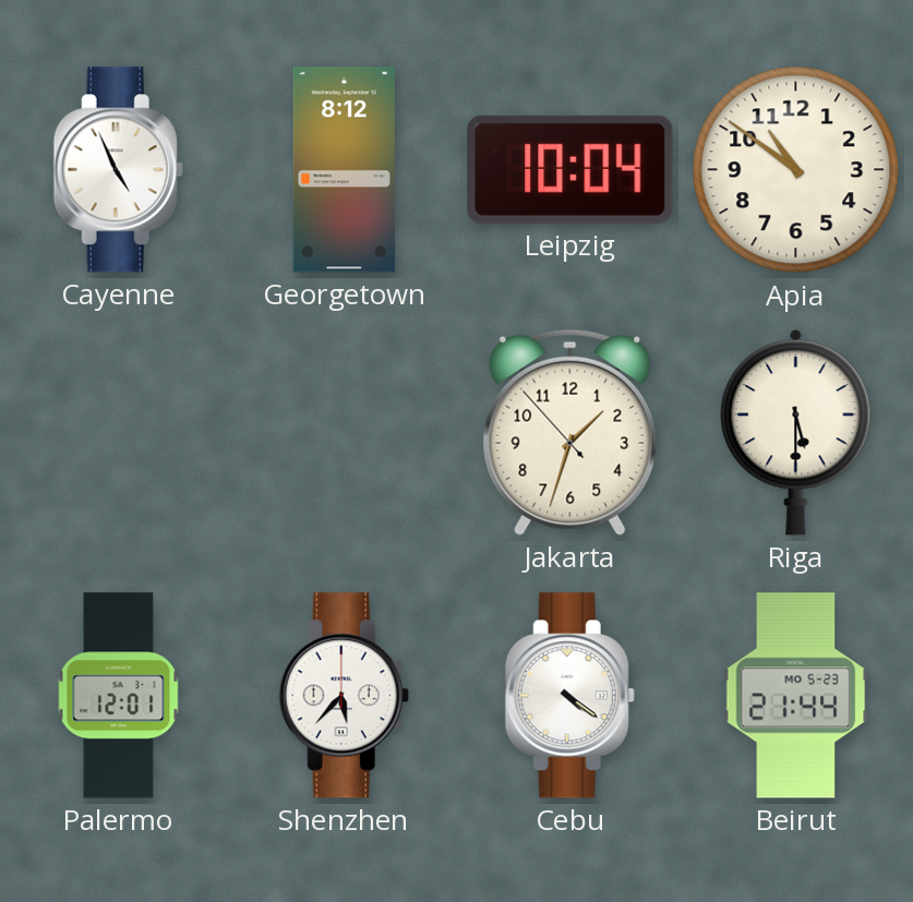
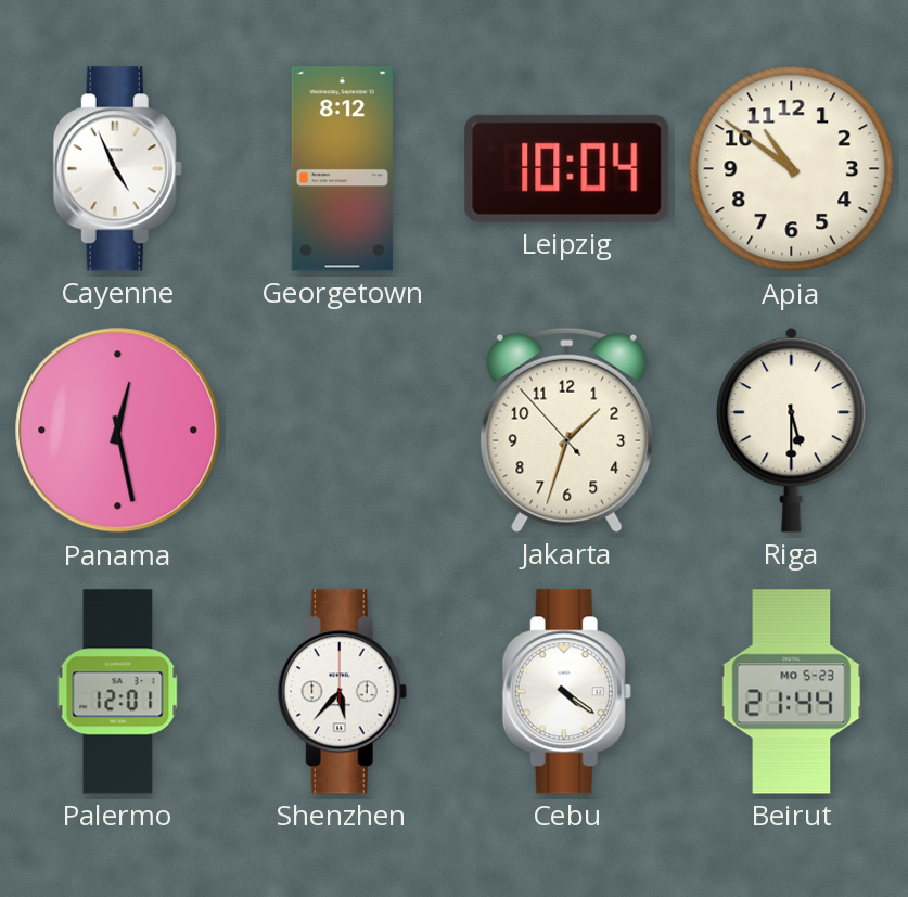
Panama: none -> 12:28 (118, 431)
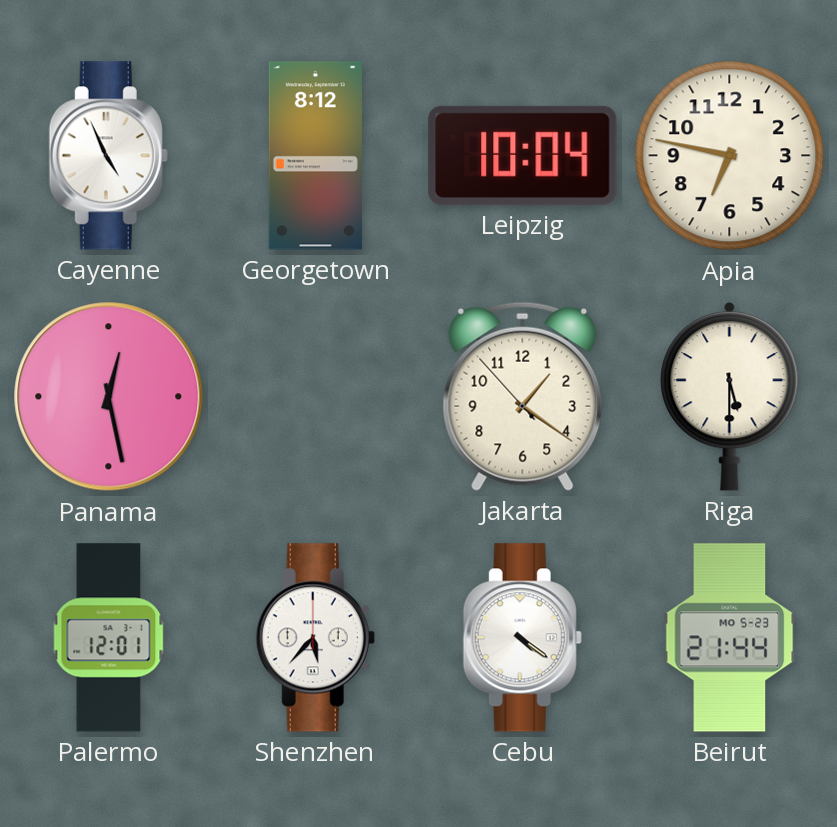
Apia: 10:51 -> 6:47 (730, 156)
Jakarta: 1:32 -> 1:20 (523, 396)
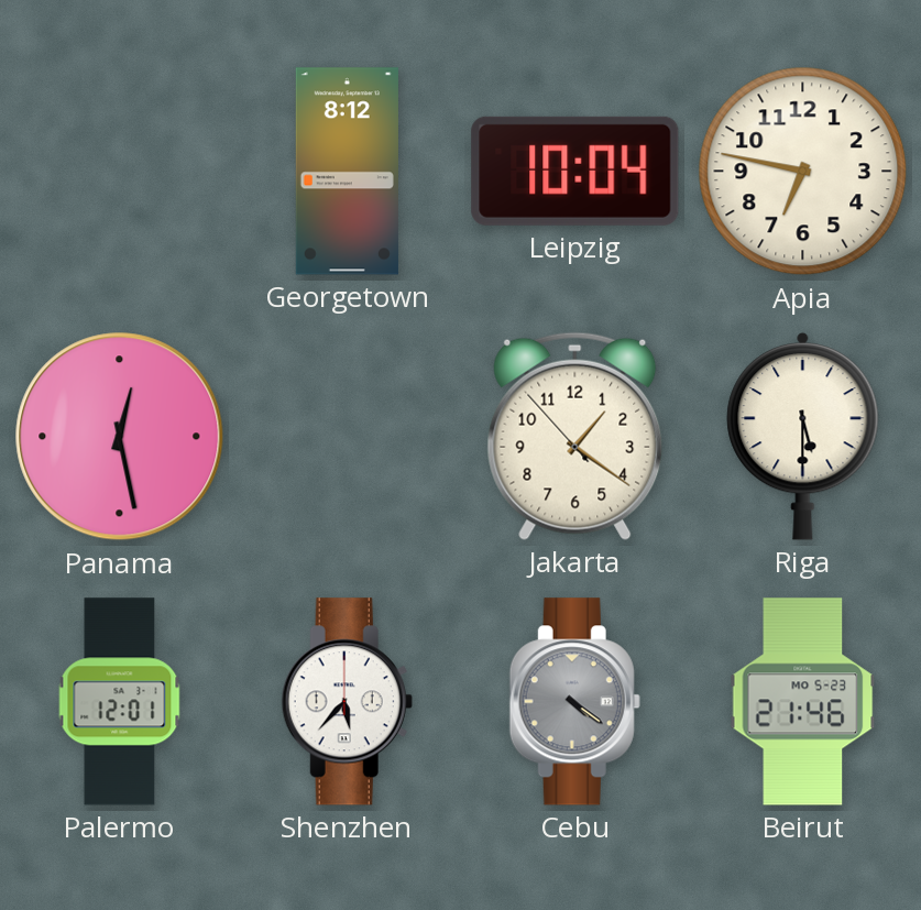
Cayenne: 4:56 -> none (108, 156)
Cebu dial: white -> grey (574, 702)
Beirut: 21:44 -> 21:46 (803, 702)
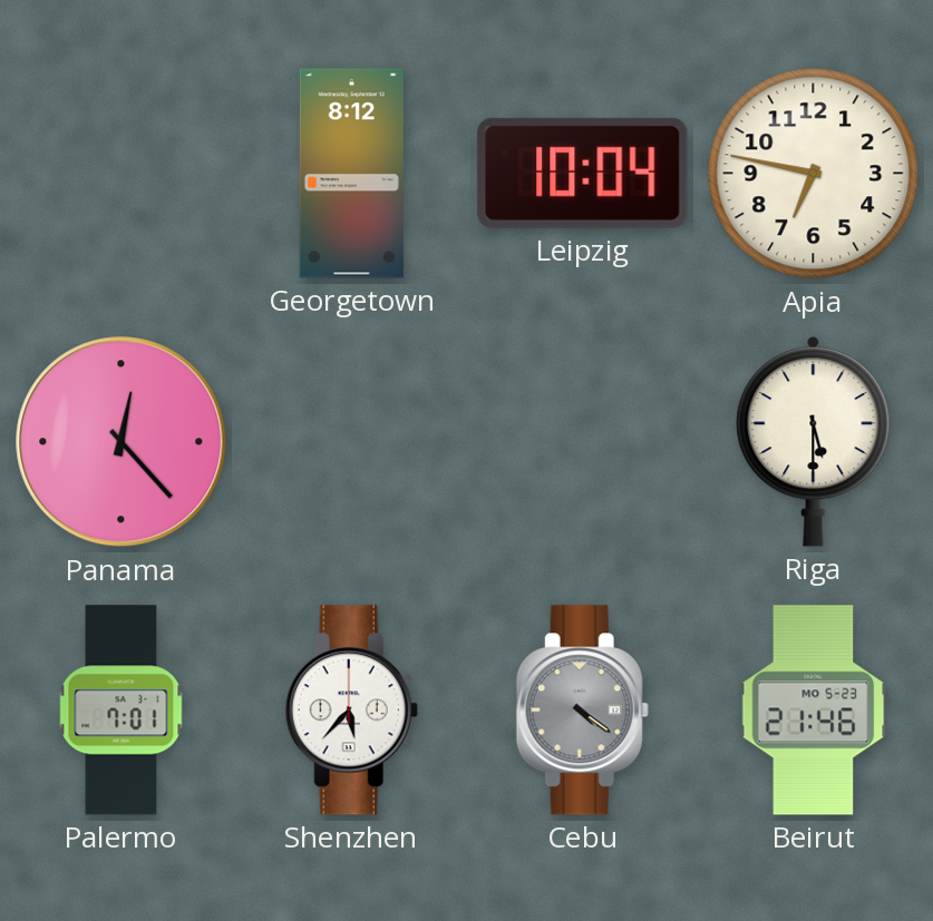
Panama: 12:28 -> 12:23 (122, 442)
Jakarta: 1:20 -> none (575, 436)
Palermo: 12:01 -> 7:01 (122, 711)
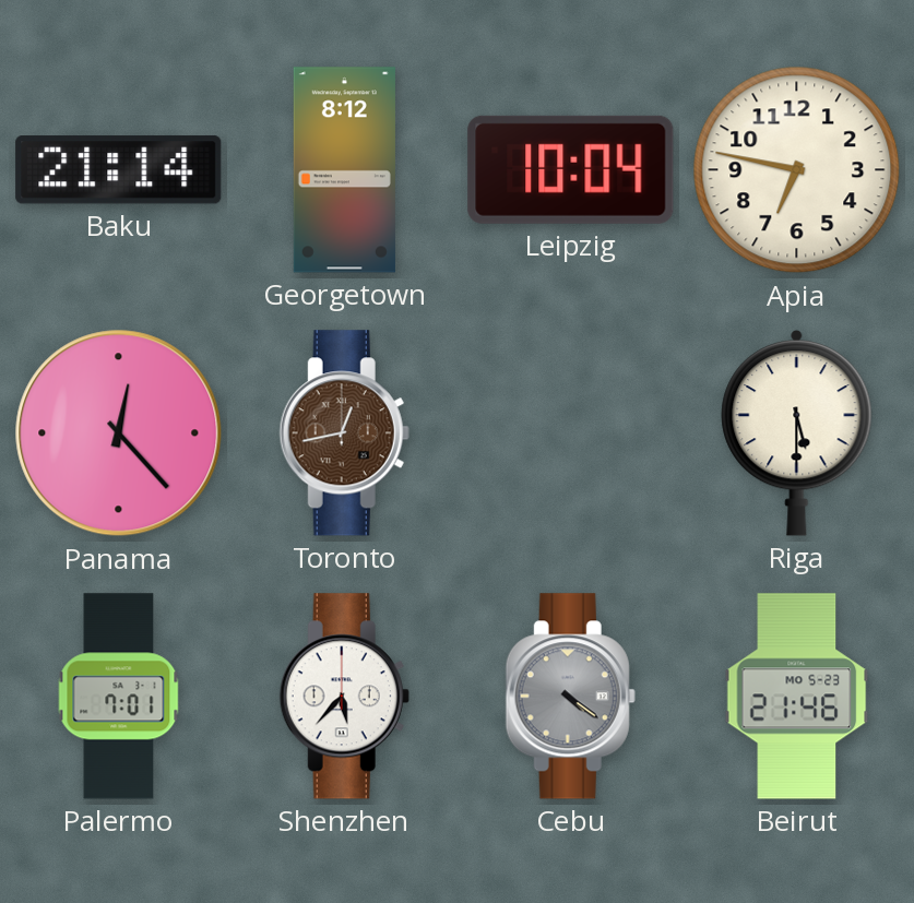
Baku: none -> 21:14 (119, 170)
Toronto: none -> 12:43 (344, 433)
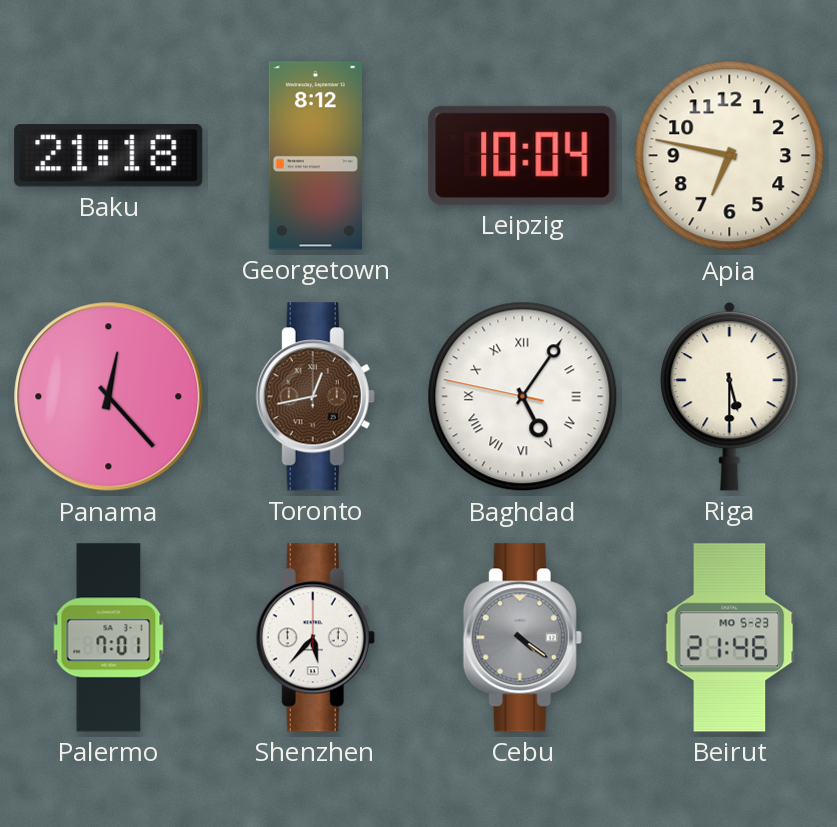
Baku: 21:14 -> 21:18 (109, 156)
Baghdad: none -> 5:05 (523, 397)
